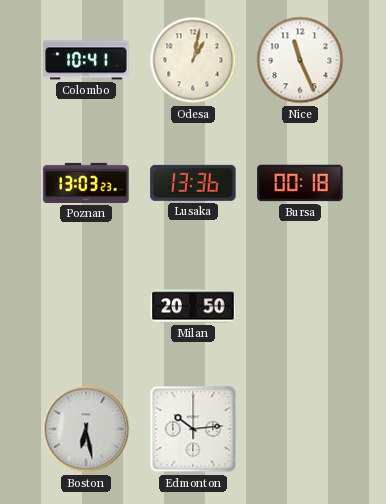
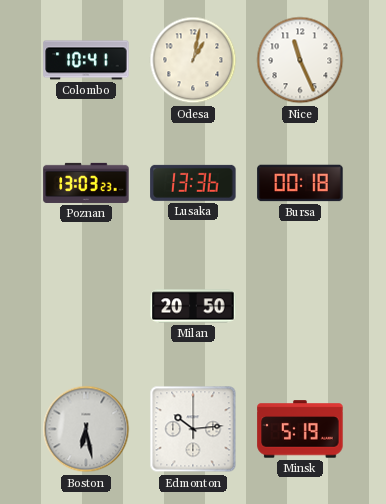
Minsk: none -> 5:19 (300, 429)
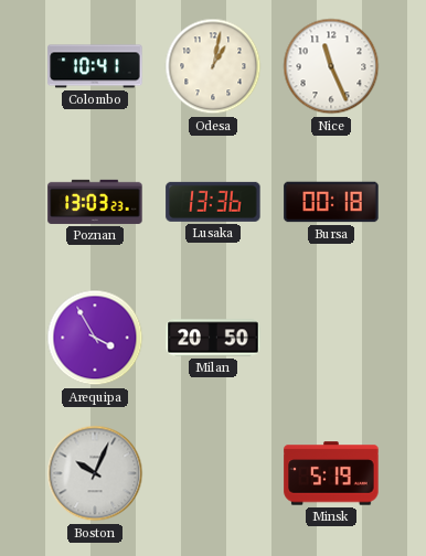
Arequipa: none -> 3:55 (95, 338)
Boston: 6:28 -> 10:04 (95, 473)
Edmonton: 10:14 -> none (193, 429)
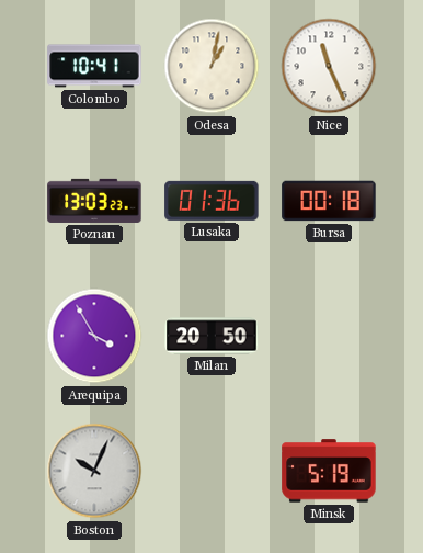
Lusaka: 13:36 -> 01:36 (211, 201)
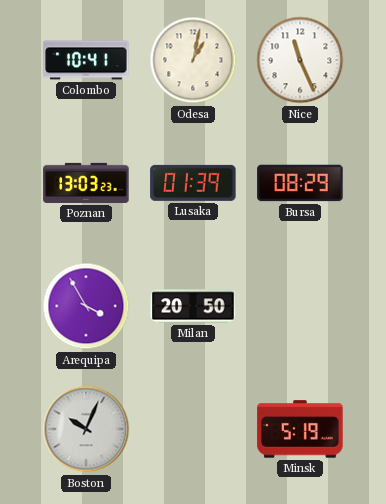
Lusaka: 01:36 -> 01:39 (193, 183)
Bursa: 00:18 -> 08:29 (300, 183)
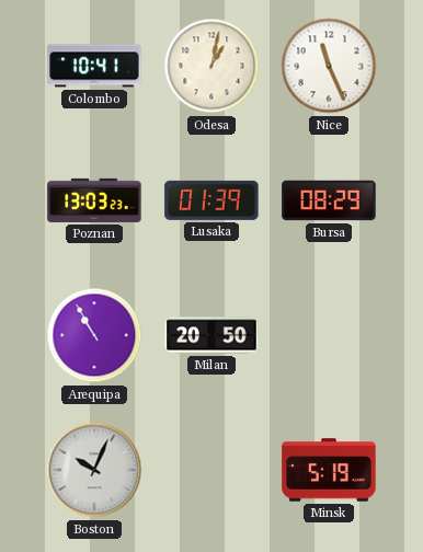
Arequipa: 3:55 -> 10:55 (94, 335)
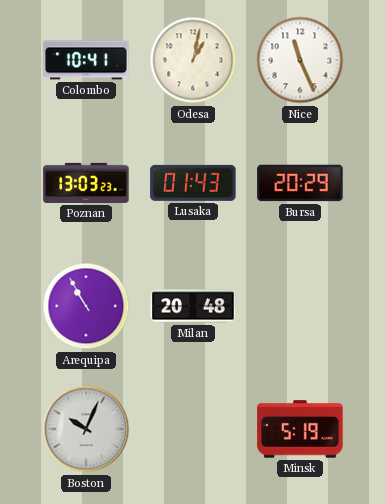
Lusaka: 01:39 -> 01:43 (193, 183)
Bursa: 08:29 -> 20:29 (300, 183)
Milan: 20:50 -> 20:48 (193, 306)
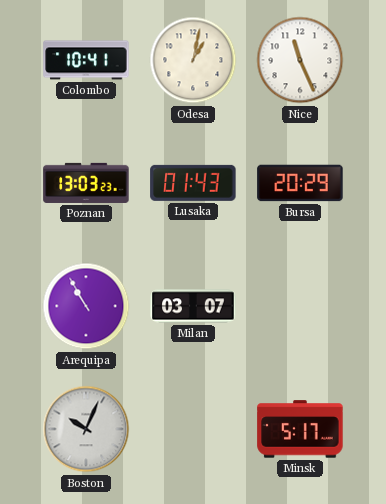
Milan: 20:48 -> 03:07 (193, 306)
Minsk: 5:19 -> 5:17 (300, 429)
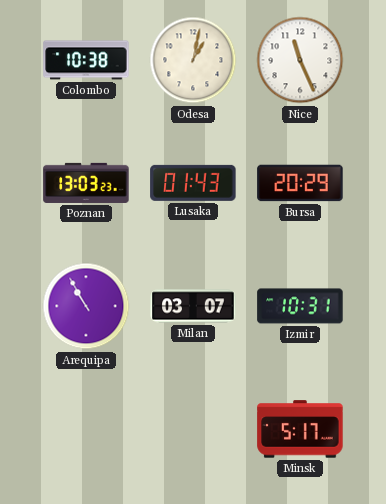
Colombo: 10:41 -> 10:38 (86, 60)
Izmir: none -> 10:31 (300, 306)
Boston: 10:04 -> none (86, 429)
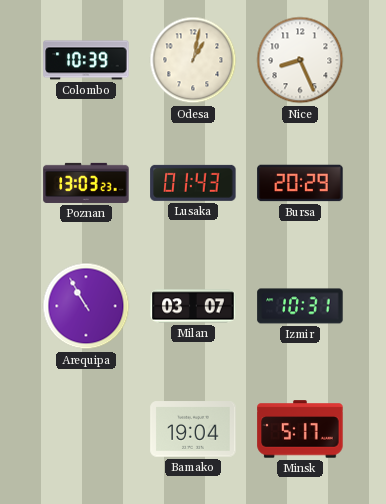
Colombo: 10:38 -> 10:39 (86, 60)
Nice: 11:26 -> 8:26 (300, 60)
Bamako: none -> 19:04 (193, 429)
